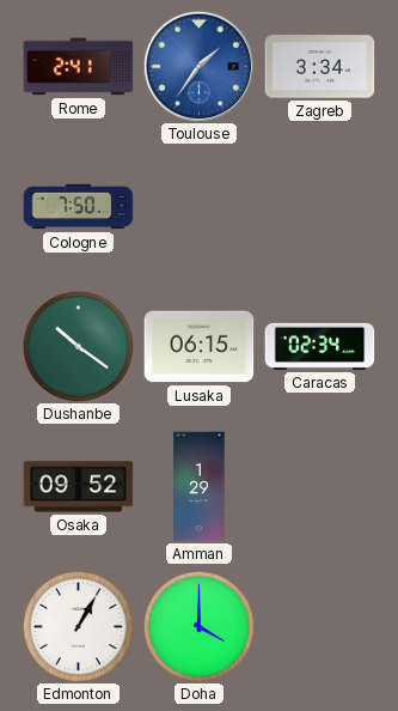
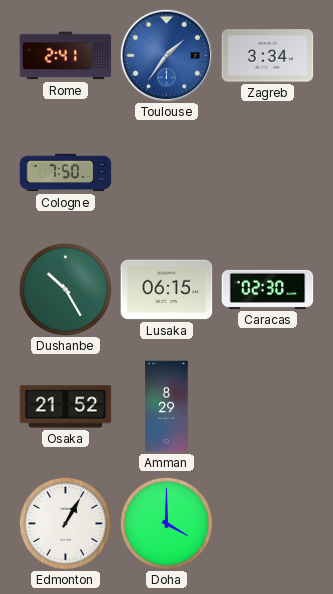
Dushanbe: 10:21 -> 10:25 (65, 289)
Caracas: 02:34 -> 02:30 (268, 289)
Osaka: 09:52 -> 21:52 (66, 407)
Amman: 1:29 -> 8:29 (167, 407)
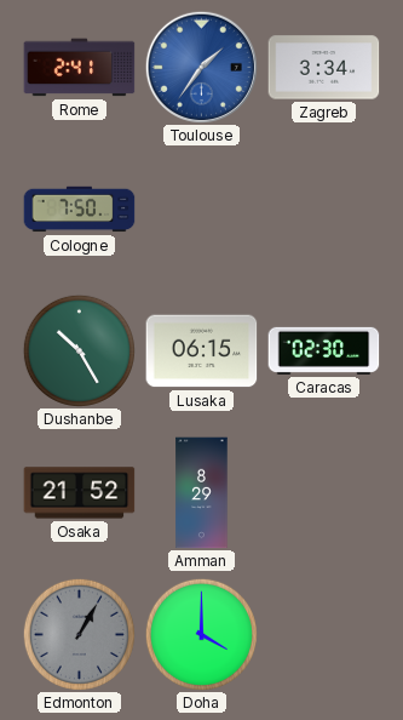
Edmonton dial: white -> grey (79, 634)
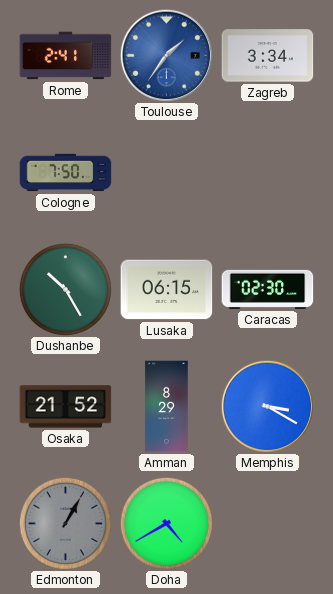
Memphis: none -> 3:20 (267, 406)
Doha: 4:00 -> 4:40 (166, 523)
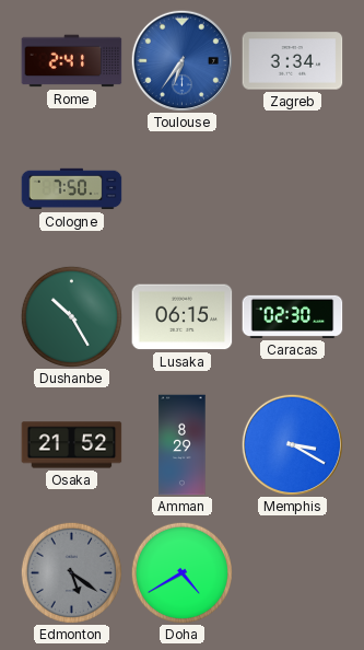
Toulouse: 1:36 -> 6:36 (181, 60)
Edmonton: 1:05 -> 5:21 (71, 572)
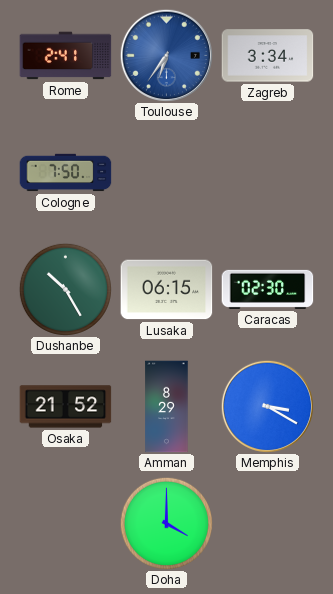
Edmonton: 5:21 -> none (71, 572)
Doha: 4:40 -> 4:00 (166, 523)
